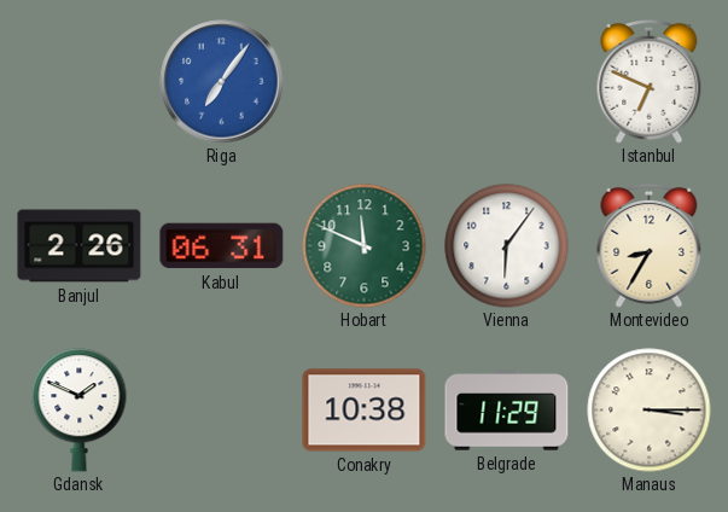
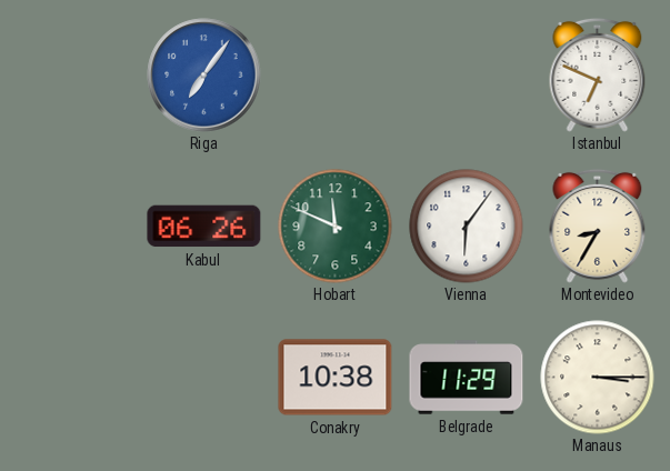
Banjul: 2:26 -> none (80, 246)
Kabul: 06:31 -> 06:26 (204, 227)
Gdansk: 1:49 -> none (80, 411)
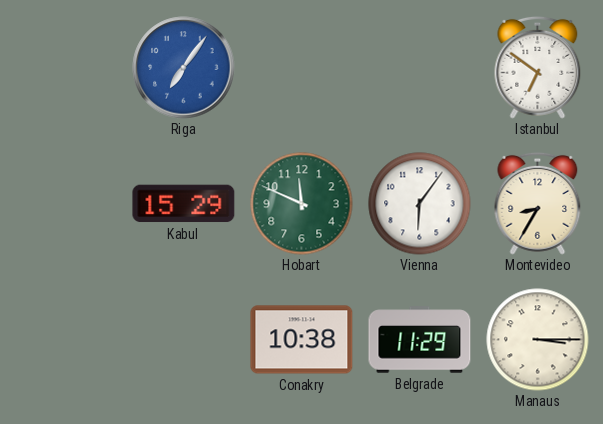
Istanbul: 6:49 -> 6:51 (538, 67)
Kabul: 06:26 -> 15:29 (184, 204)
